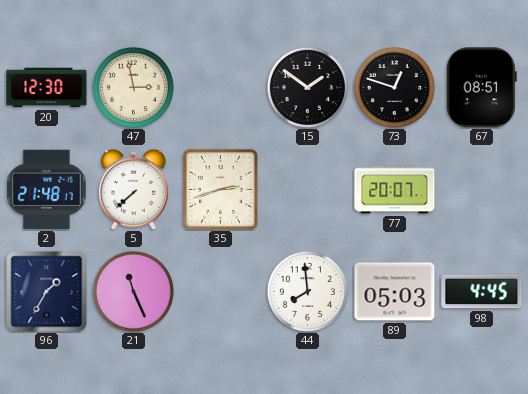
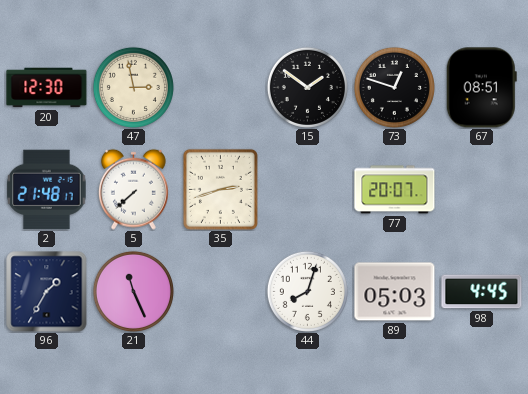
44: 7:59 -> 8:03 (307, 291)
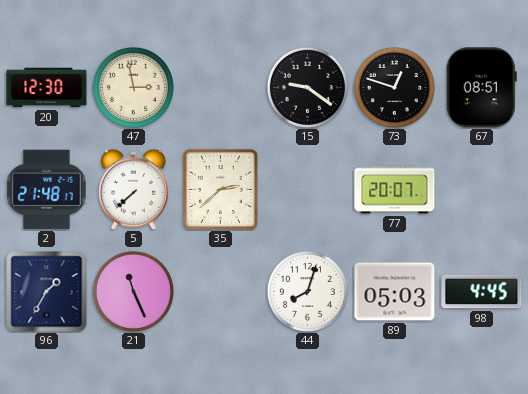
15: 1:51 -> 9:21 (307, 87)
35: 2:42 -> 2:38 (220, 189)
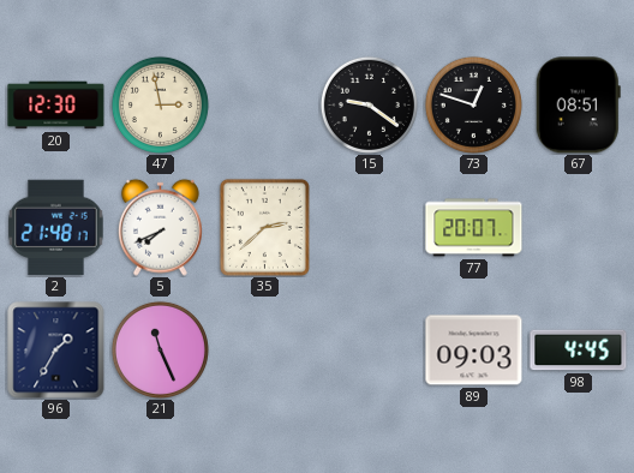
5: 7:38 -> 7:41 (160, 227)
44: 8:03 -> none (307, 291)
89: 05:03 -> 09:03 (474, 351)
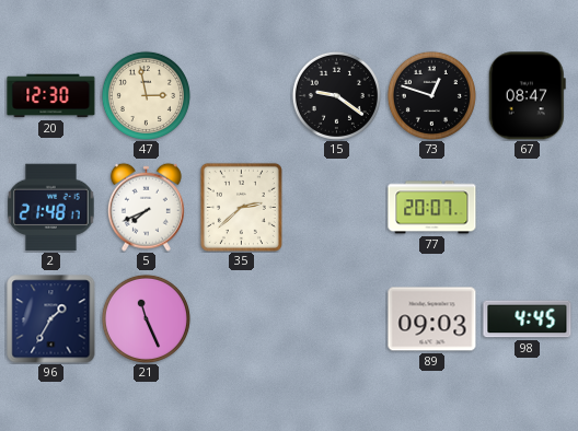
67: 08:51 -> 08:47 (527, 96)
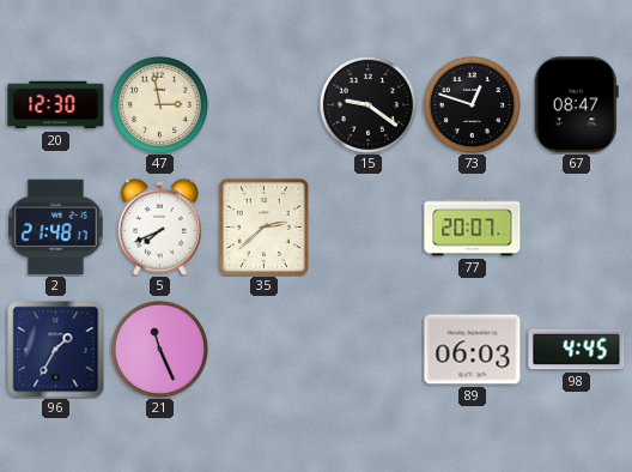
89: 09:03 -> 06:03 (473, 350)
